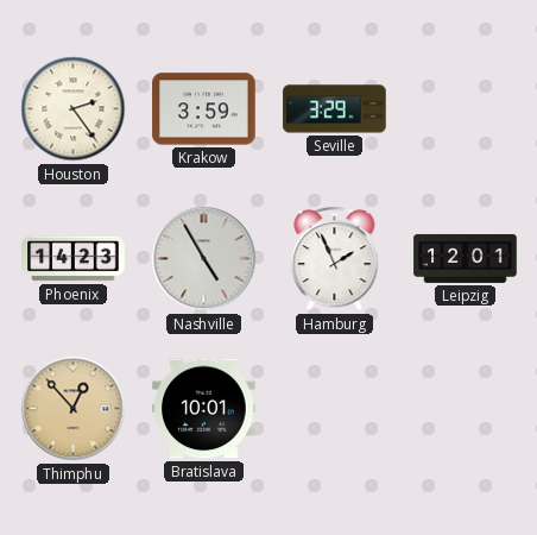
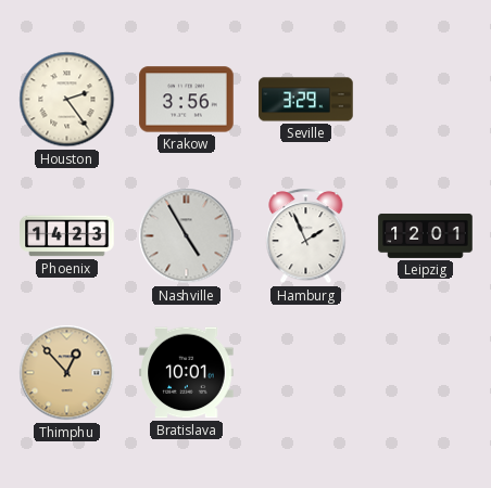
Krakow: 3:59 -> 3:56 (187, 100)
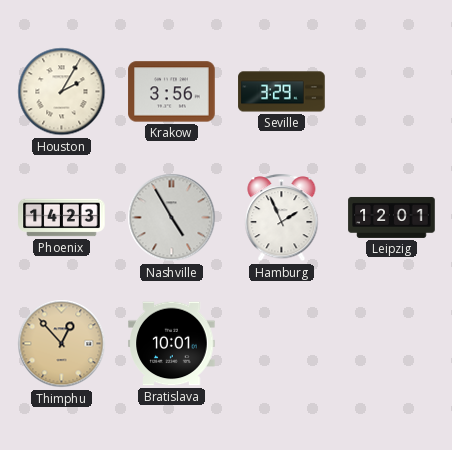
Houston: 2:24 -> 2:05 (62, 92)
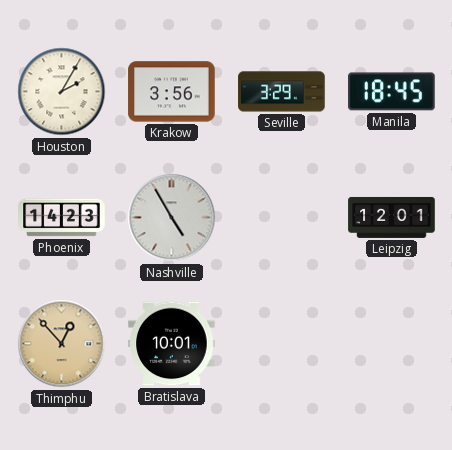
Manila: none -> 18:45 (392, 92)
Hamburg: 1:56 -> none (282, 218)
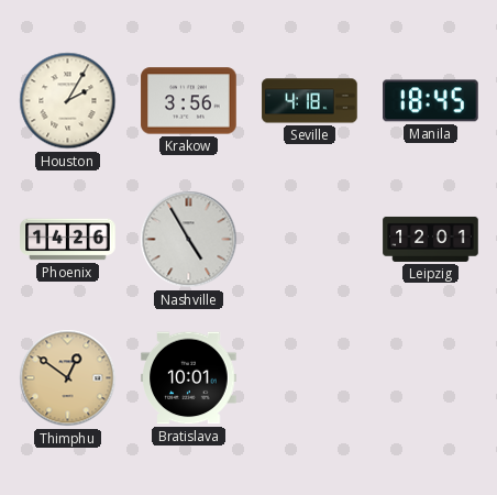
Seville: 3:29 -> 4:18 (310, 101)
Phoenix: 14:23 -> 14:26 (68, 240)
Thimphu: 12:53 -> 12:51 (68, 378)
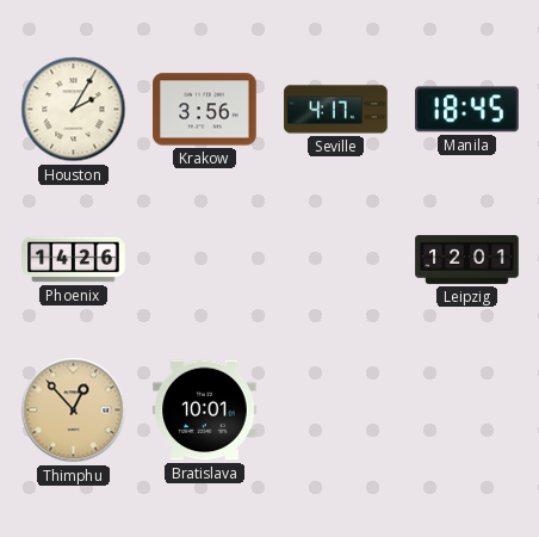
Seville: 4:18 -> 4:17 (336, 110)
Nashville: 4:55 -> none (189, 240)
Thimphu: 12:51 -> 12:53 (74, 411)
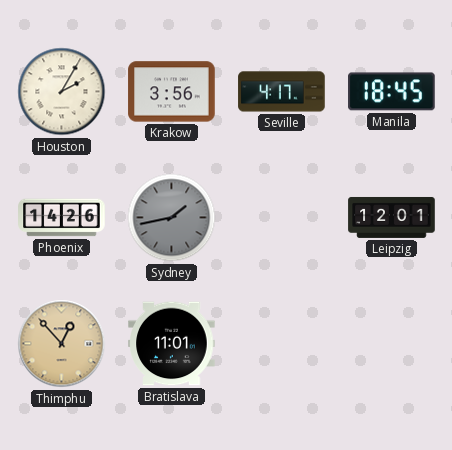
Sydney: none -> 1:43 (172, 218)
Bratislava: 10:01 -> 11:01 (172, 344)
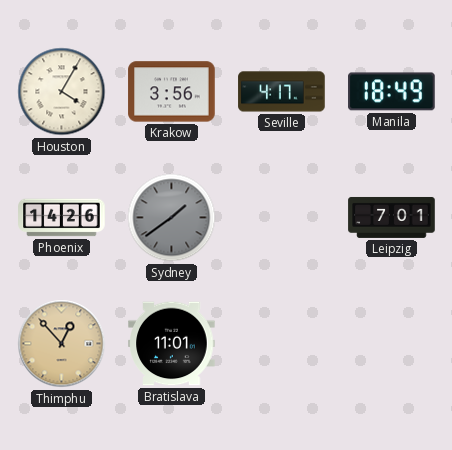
Houston: 2:05 -> 4:05 (62, 92)
Manila: 18:45 -> 18:49 (392, 92)
Sydney: 1:43 -> 1:39 (172, 218)
Leipzig: 12:01 -> 7:01 (392, 217)
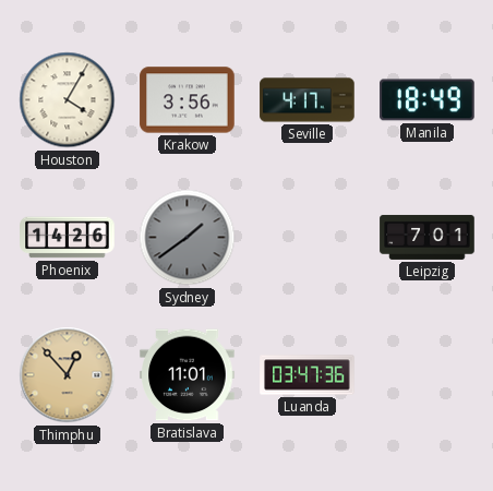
Luanda: none -> 03:47 (308, 375)
